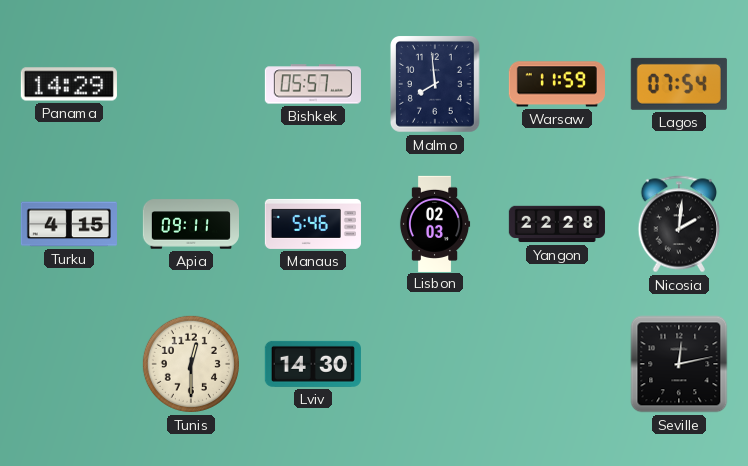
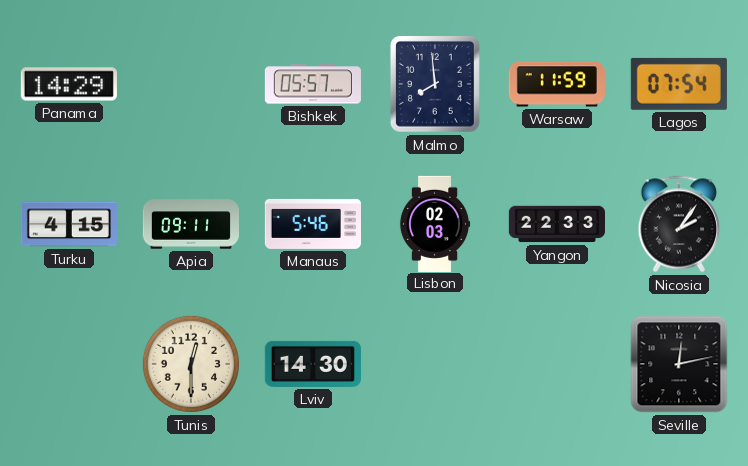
Yangon: 22:28 -> 22:33 (557, 224)
Nicosia: 2:01 -> 2:06 (679, 224)
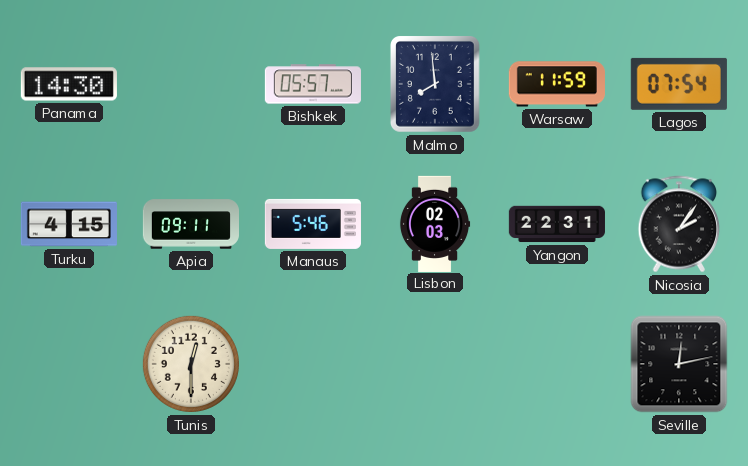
Panama: 14:29 -> 14:30 (69, 84)
Yangon: 22:33 -> 22:31 (557, 224)
Lviv: 14:30 -> none (313, 364)
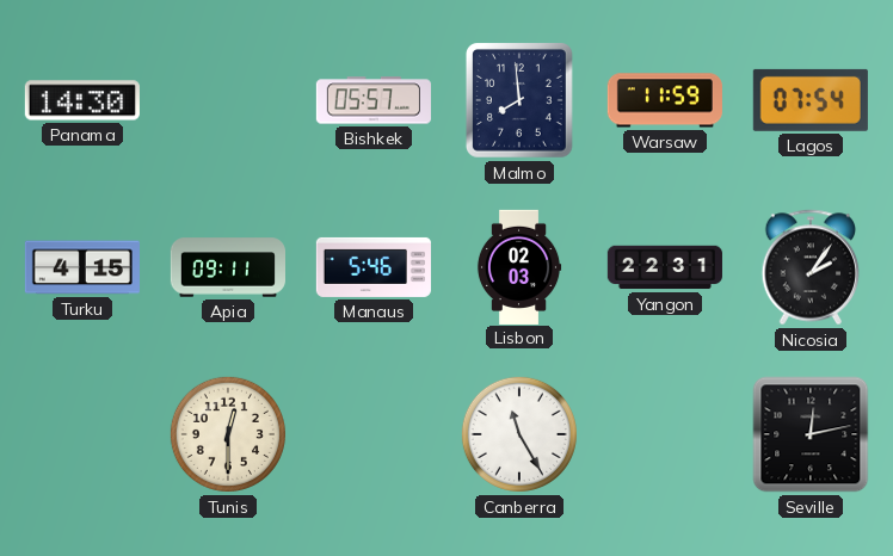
Canberra: none -> 11:25 (519, 434)
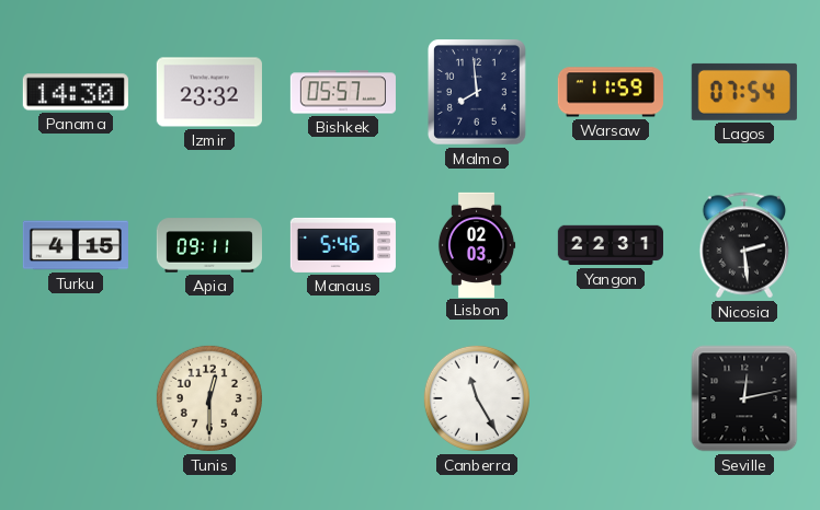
Izmir: none -> 23:32 (209, 92)
Nicosia: 2:06 -> 2:29 (744, 245)
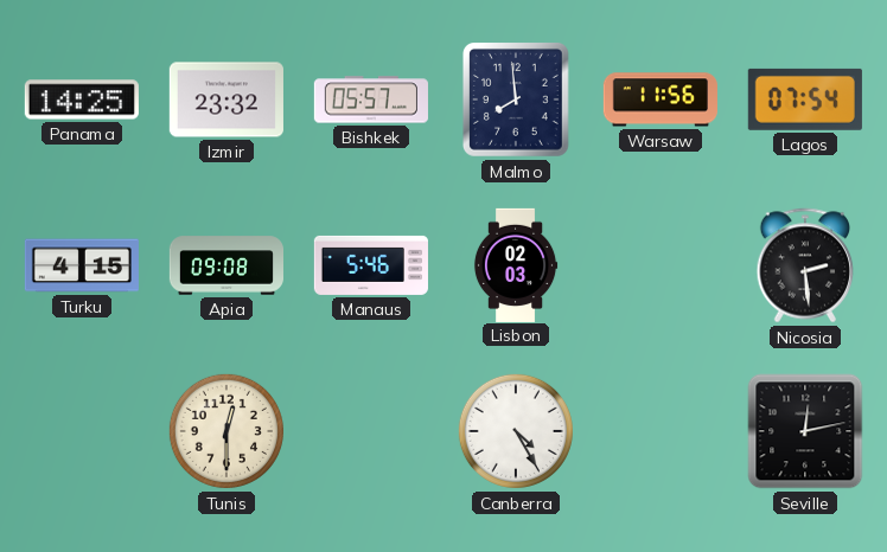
Panama: 14:30 -> 14:25 (82, 100)
Warsaw: 11:59 -> 11:56 (661, 100)
Apia: 09:11 -> 09:08 (225, 265)
Yangon: 22:31 -> none (611, 245)
Canberra: 11:25 -> 4:25 (516, 431)
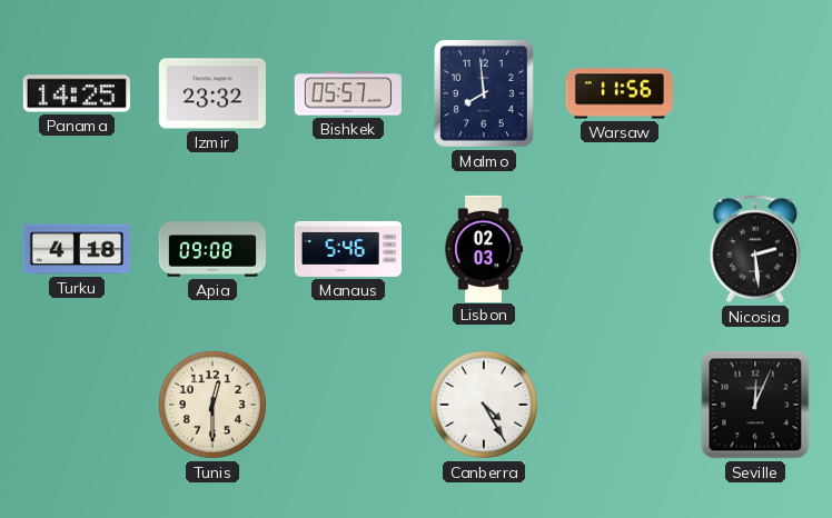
Lagos: 07:54 -> none (805, 100)
Turku: 4:15 -> 4:18 (77, 249)
Seville: 12:13 -> 12:04 (755, 405)
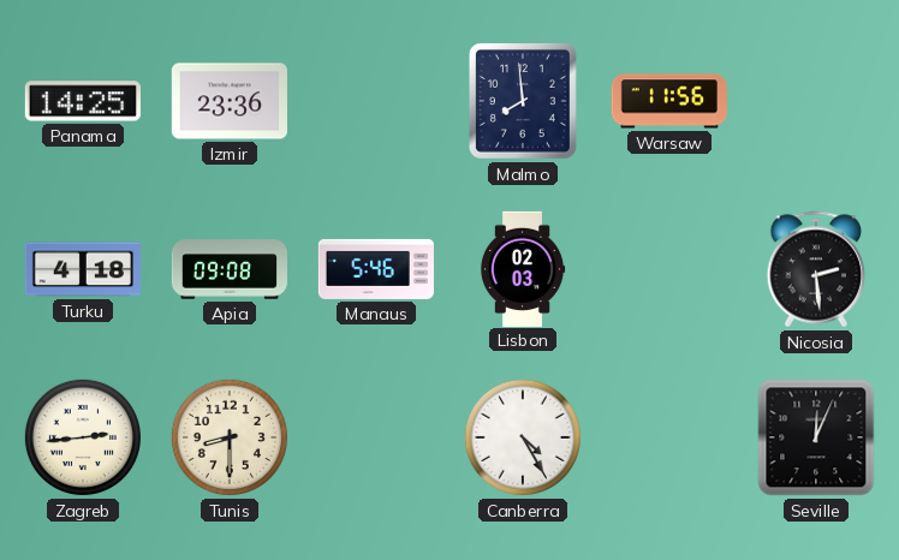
Izmir: 23:32 -> 23:36 (230, 101)
Bishkek: 05:57 -> none (348, 93)
Zagreb: none -> 2:44 (83, 437)
Tunis: 12:30 -> 8:30 (230, 437)
